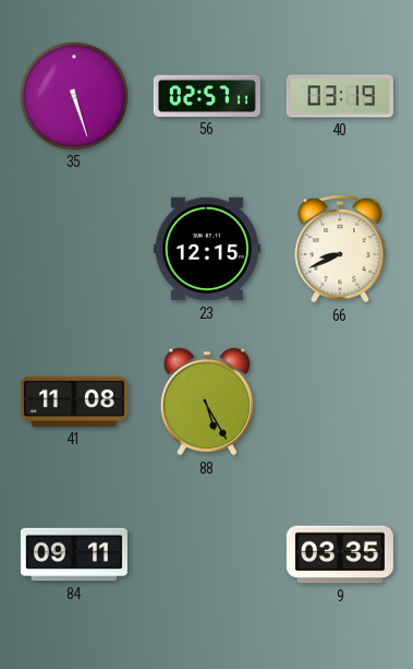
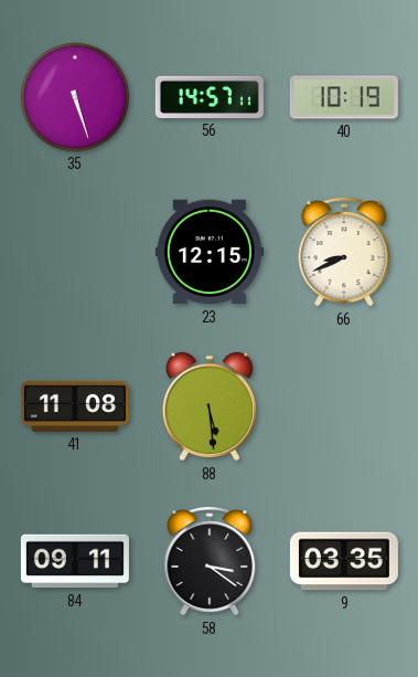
56: 02:57 -> 14:57 (210, 97)
40: 03:19 -> 10:19 (344, 97)
88: 5:25 -> 5:29 (210, 406)
58: none -> 3:21 (210, 561)
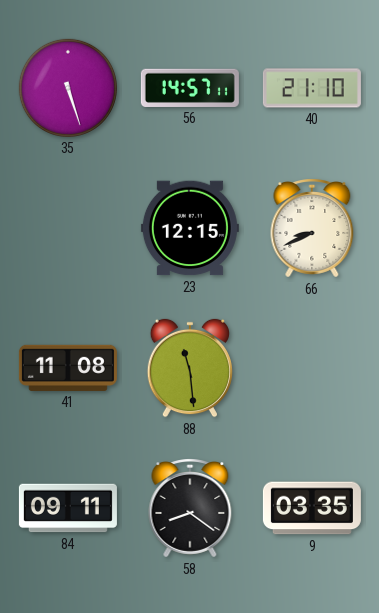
40: 10:19 -> 21:10 (312, 88)
88: 5:29 -> 11:29 (190, 368)
58: 3:21 -> 8:21 (190, 508)
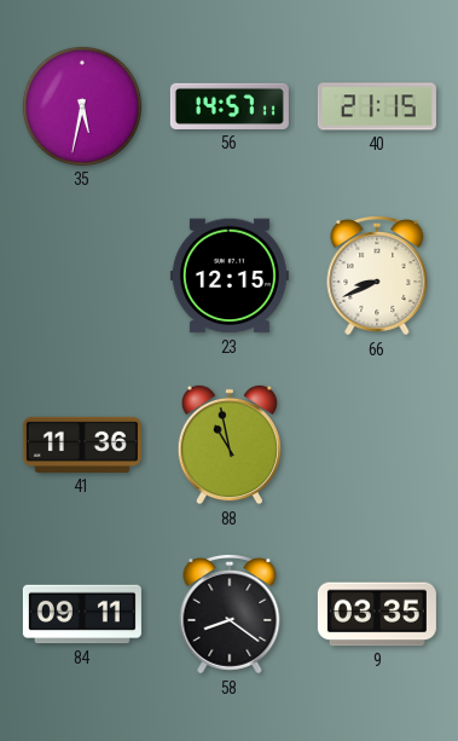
35: 5:27 -> 5:32 (82, 106)
40: 21:10 -> 21:15 (377, 106)
41: 11:08 -> 11:36 (82, 445)
88: 11:29 -> 10:58 (230, 445)
